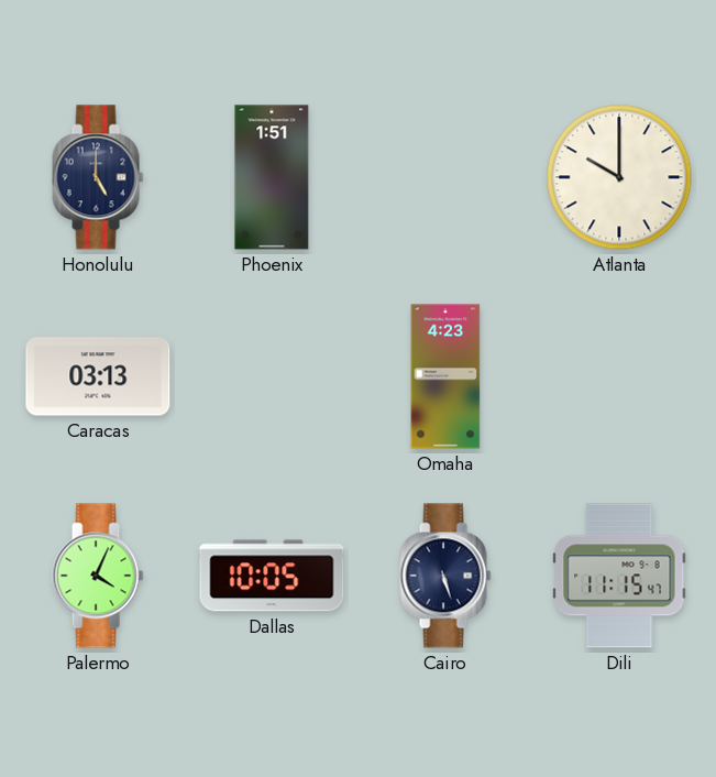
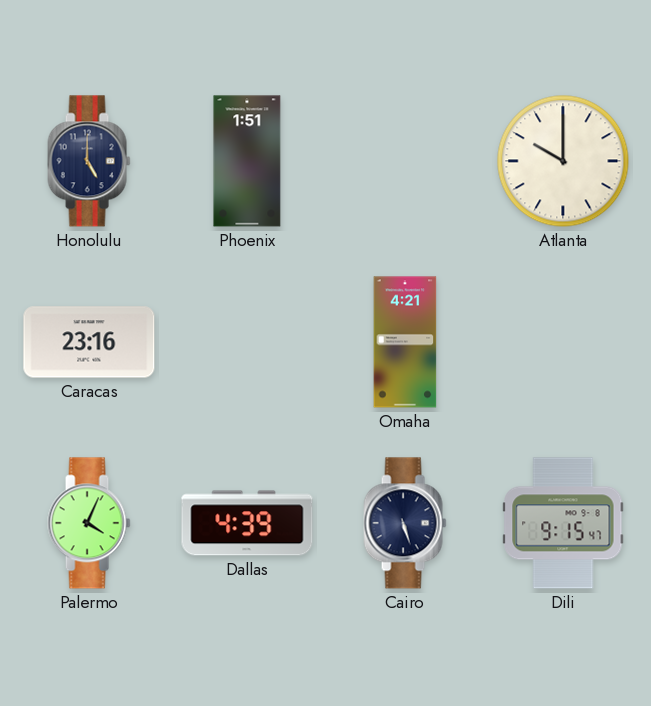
Caracas: 03:13 -> 23:16 (89, 342)
Omaha: 4:23 -> 4:21 (405, 342)
Dallas: 10:05 -> 4:39 (247, 523)
Dili: 11:15 -> 9:15 (563, 523)
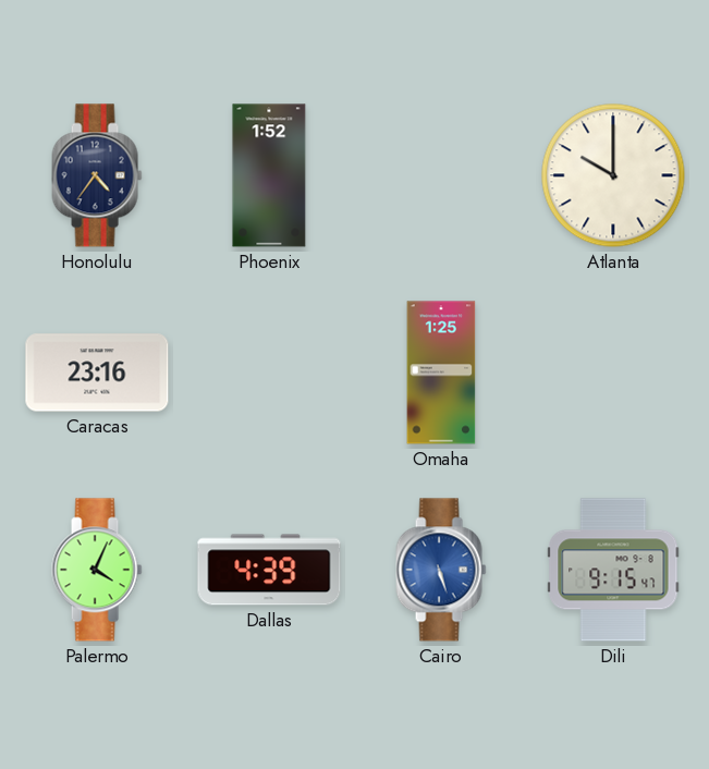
Honolulu: 5:00 -> 4:36 (97, 175)
Phoenix: 1:51 -> 1:52 (269, 175)
Omaha: 4:21 -> 1:25 (441, 373)
Cairo dial: navy -> blue (441, 570)
